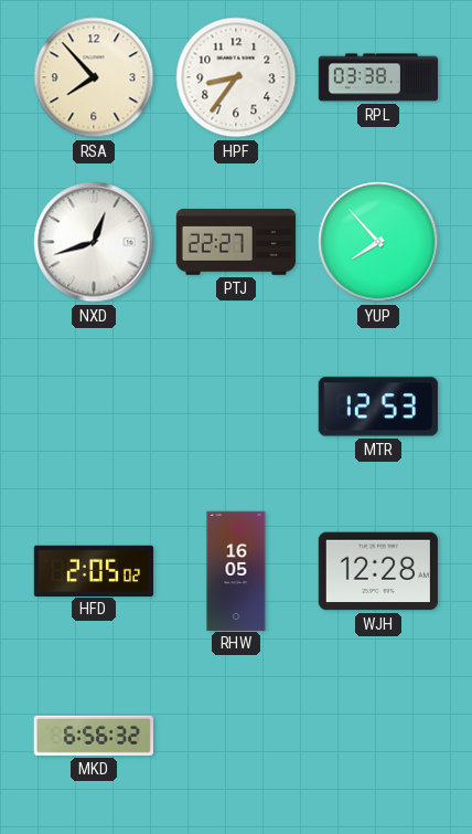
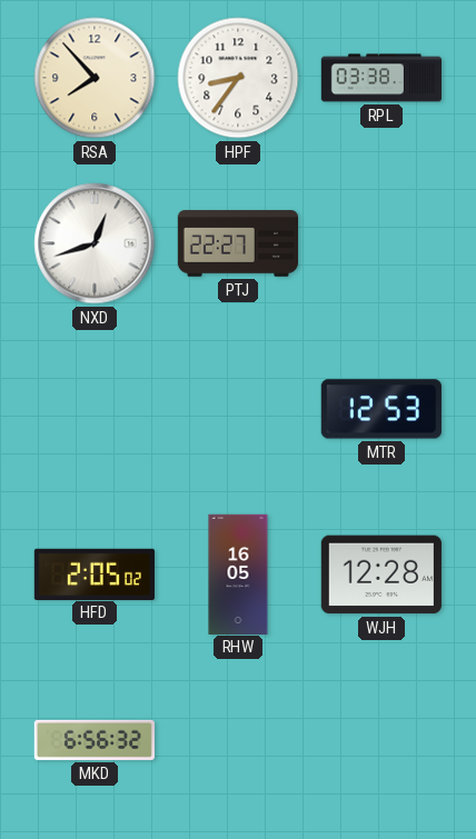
YUP: 7:53 -> none (378, 242)
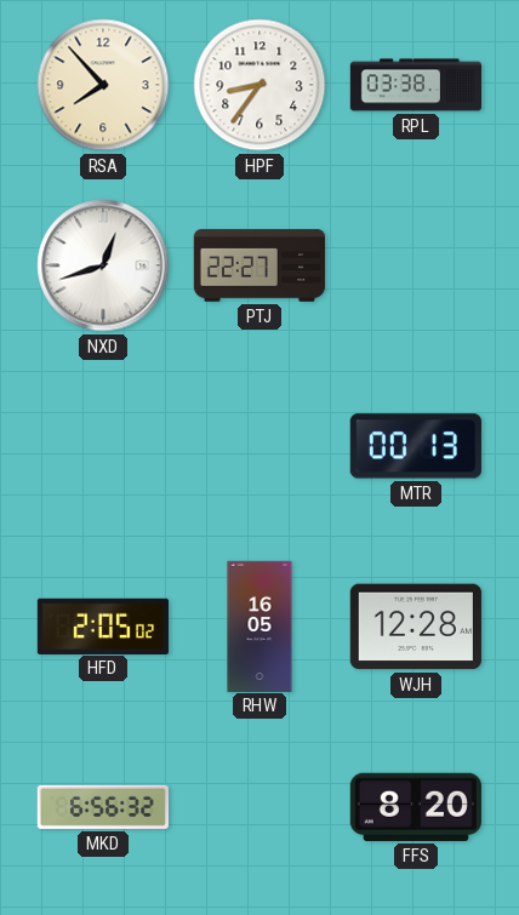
MTR: 12:53 -> 00:13 (416, 446)
FFS: none -> 8:20 (416, 807)
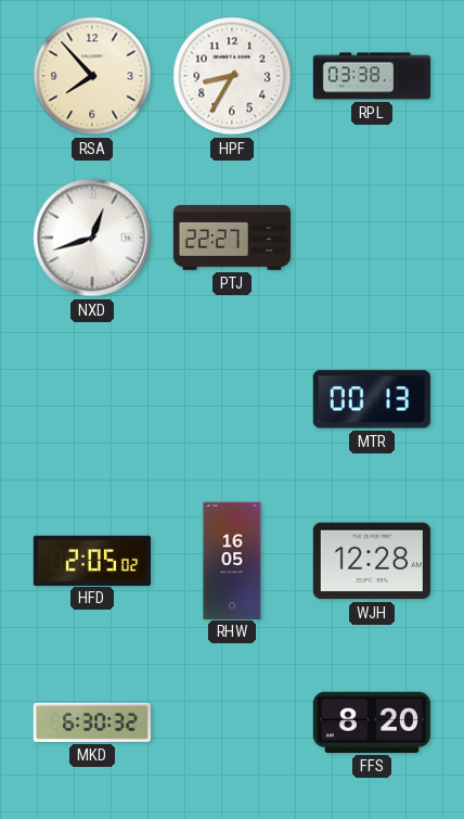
HPF: 8:36 -> 8:35 (232, 76)
MKD: 6:56 -> 6:30 (92, 722)
